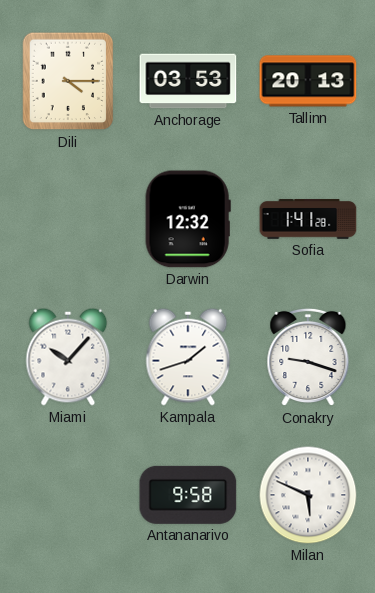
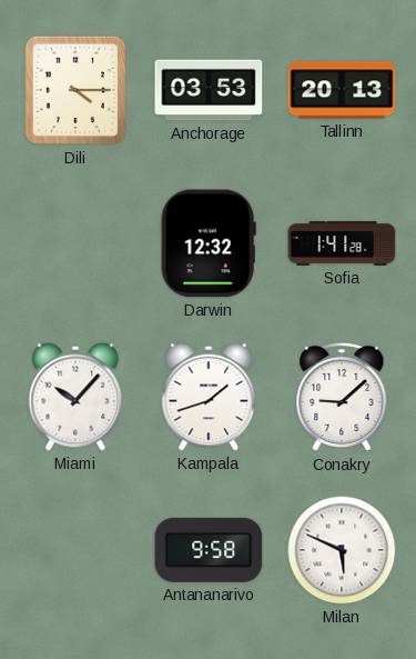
Conakry: 9:18 -> 9:08 (342, 397)
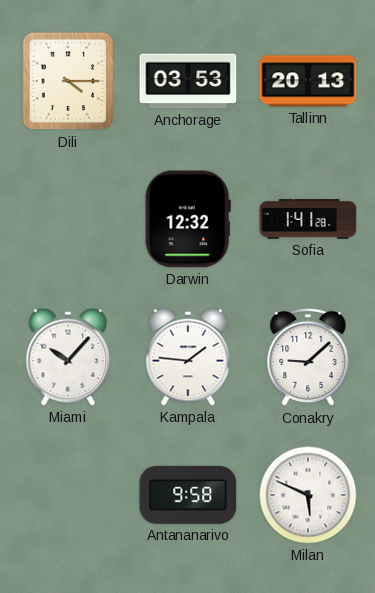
Kampala: 1:42 -> 1:46 (188, 357)
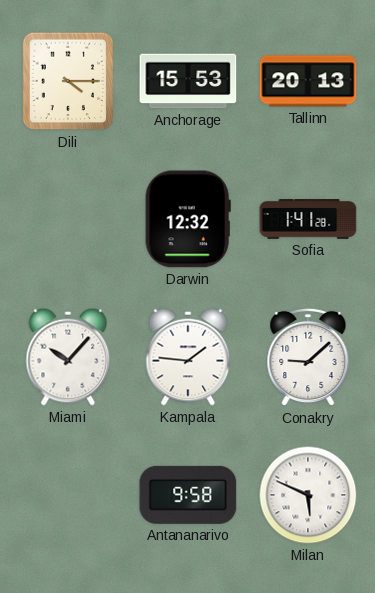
Anchorage: 03:53 -> 15:53 (188, 81)
